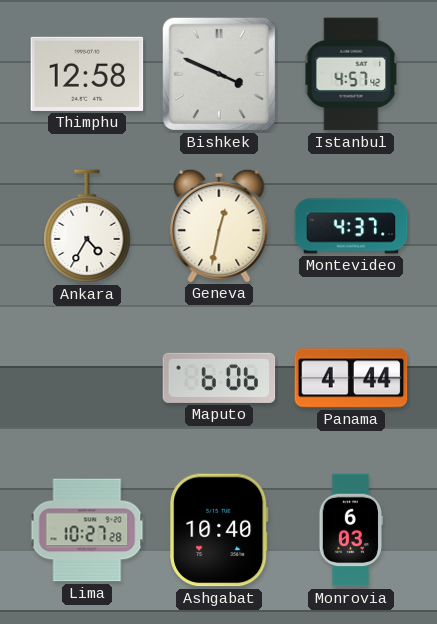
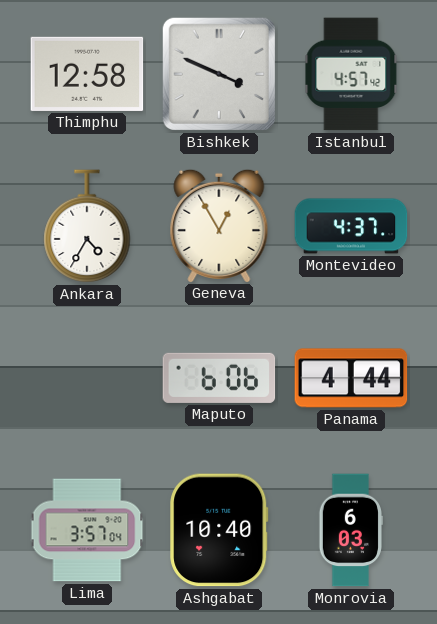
Geneva: 12:32 -> 12:55 (219, 225)
Lima: 10:27 -> 3:57 (87, 530)
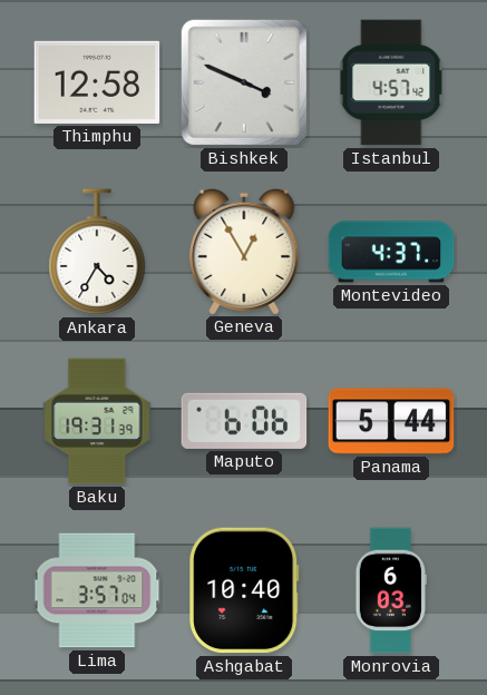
Baku: none -> 19:31 (97, 421)
Panama: 4:44 -> 5:44 (391, 421)
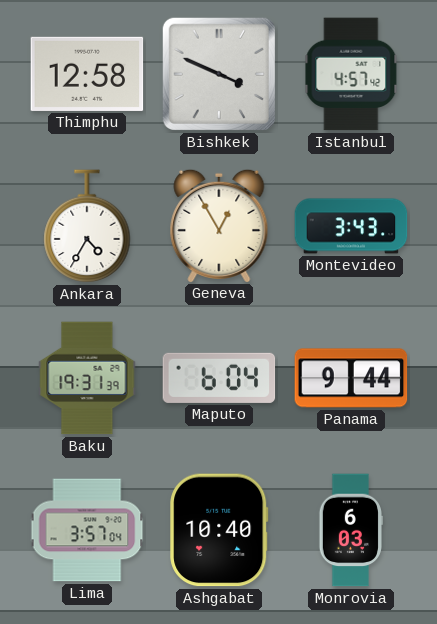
Montevideo: 4:37 -> 3:43 (351, 226)
Maputo: 6:06 -> 6:04 (219, 378)
Panama: 5:44 -> 9:44 (351, 378)
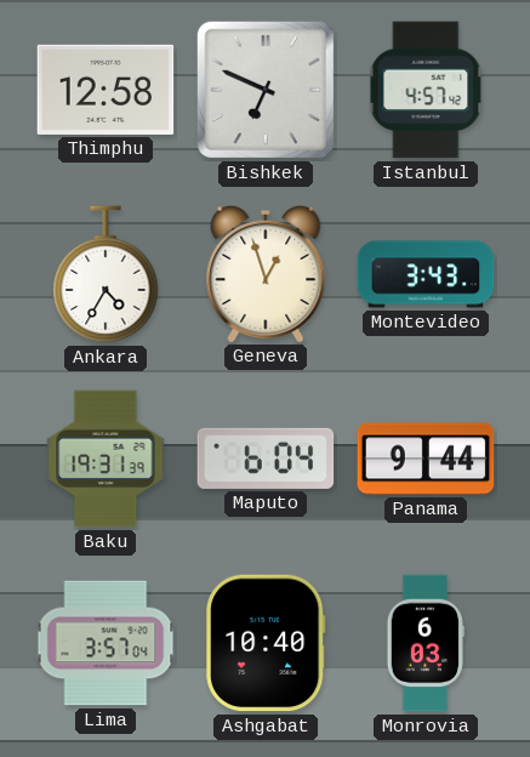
Bishkek: 3:49 -> 6:49 (266, 90)
Geneva: 12:55 -> 12:57 (266, 273)
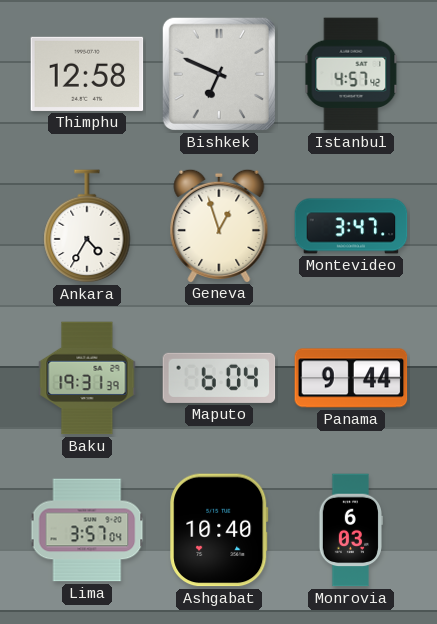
Montevideo: 3:43 -> 3:47 (351, 226)
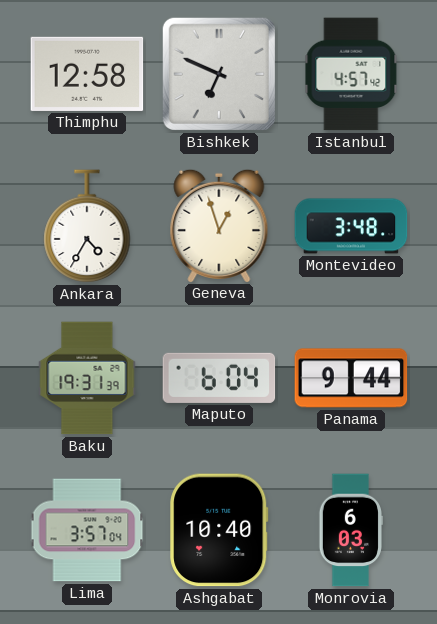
Montevideo: 3:47 -> 3:48 (351, 226)
